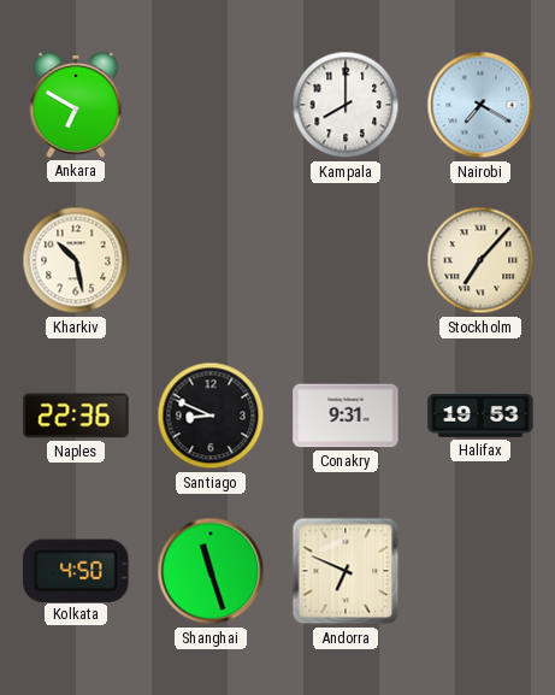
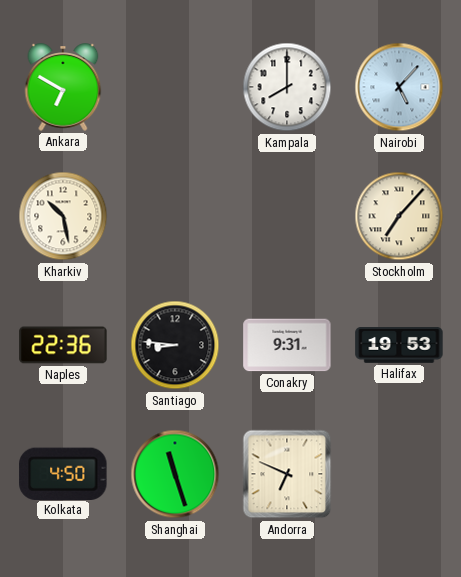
Nairobi: 7:20 -> 5:07 (399, 87)
Santiago: 8:49 -> 8:46 (175, 345)
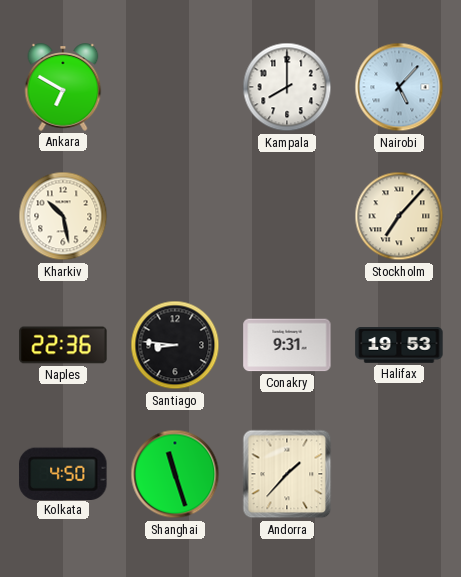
Andorra: 6:49 -> 1:37 (287, 474)
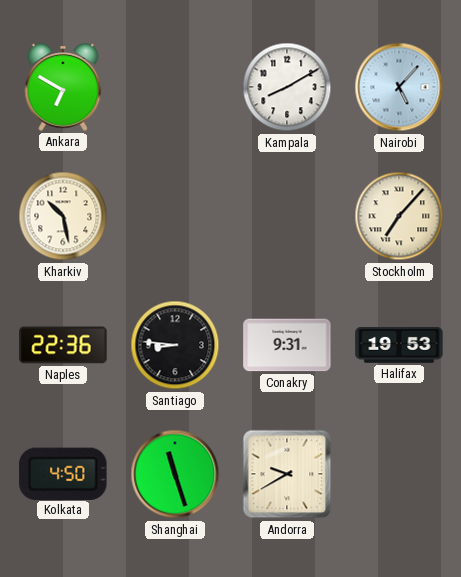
Kampala: 8:00 -> 8:10 (287, 87)
Andorra: 1:37 -> 9:40 (287, 474)
